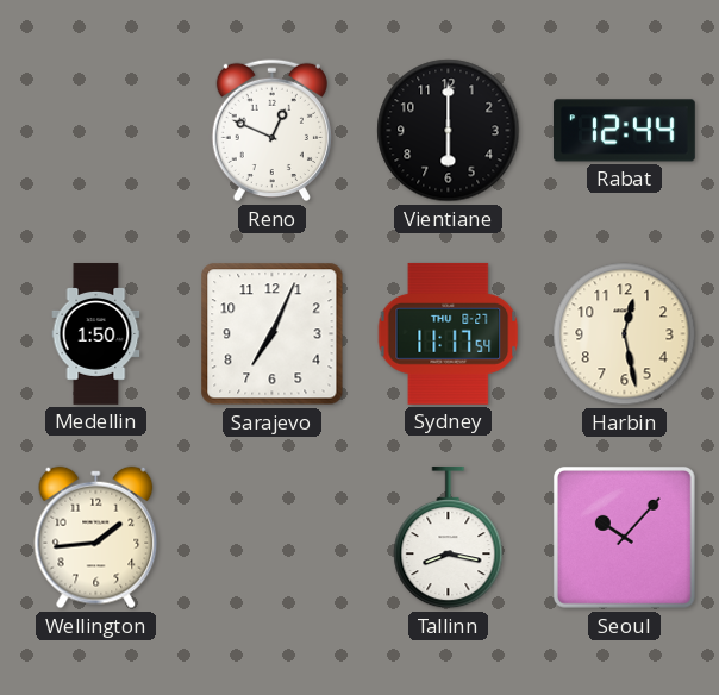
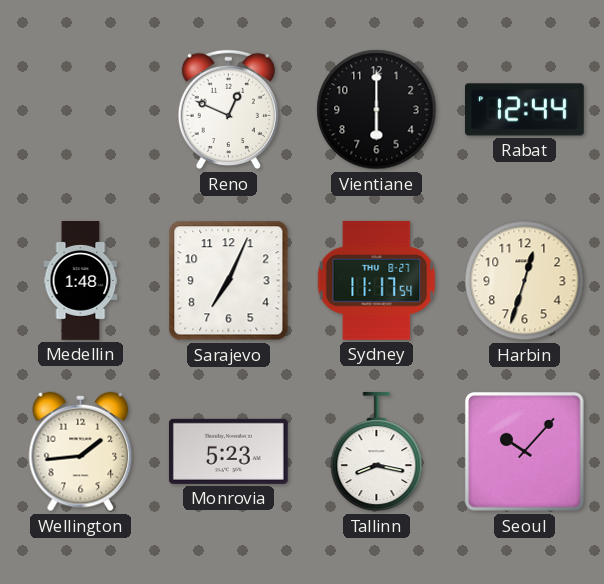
Medellin: 1:50 -> 1:48 (81, 281)
Harbin: 12:28 -> 12:33 (525, 281)
Monrovia: none -> 5:23 (228, 451)
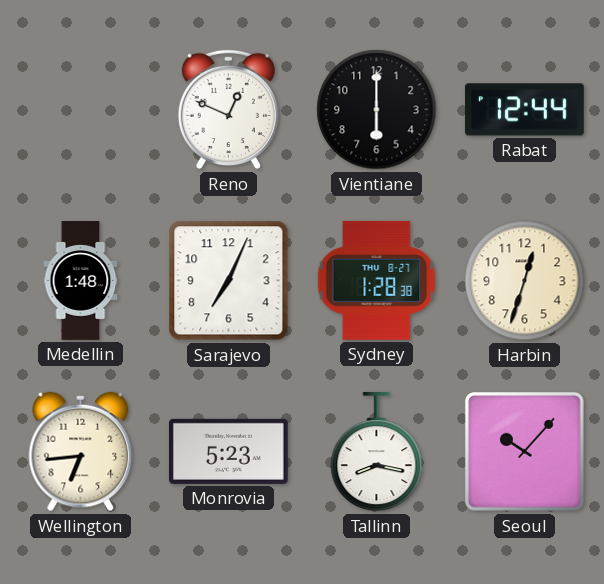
Sydney: 11:17 -> 1:28 (377, 280)
Wellington: 1:44 -> 6:44 (81, 452)
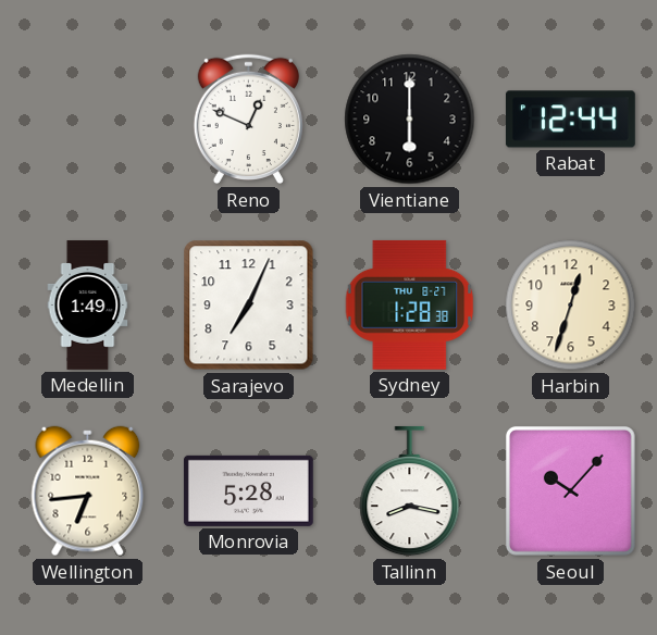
Medellin: 1:48 -> 1:49 (88, 306)
Monrovia: 5:23 -> 5:28 (248, 490)
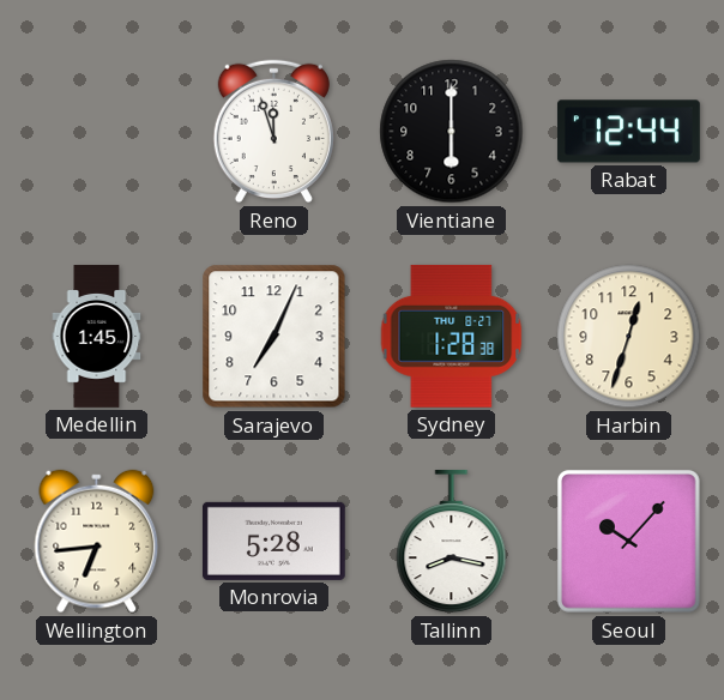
Reno: 12:49 -> 11:57 (273, 132)
Medellin: 1:49 -> 1:45 (97, 337)
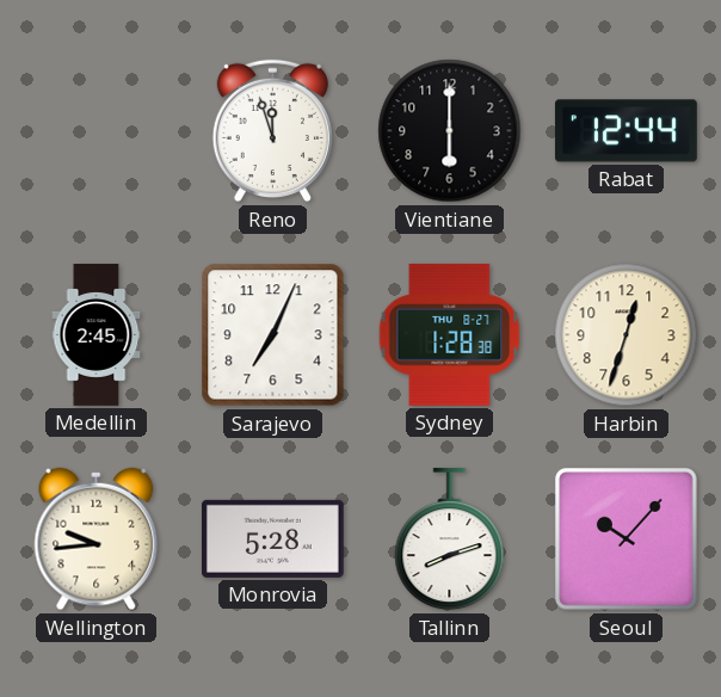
Medellin: 1:45 -> 2:45 (97, 335)
Wellington: 6:44 -> 9:44 (97, 539)
Tallinn: 8:17 -> 8:12 (450, 539)
